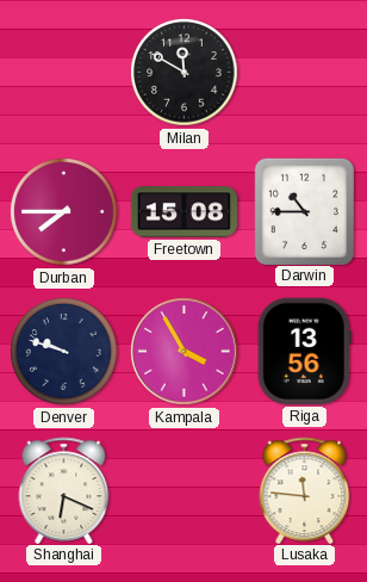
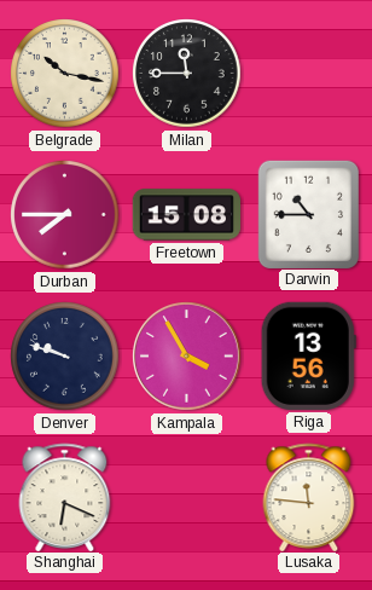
Belgrade: none -> 10:17 (65, 74)
Milan: 11:50 -> 11:45 (187, 74)
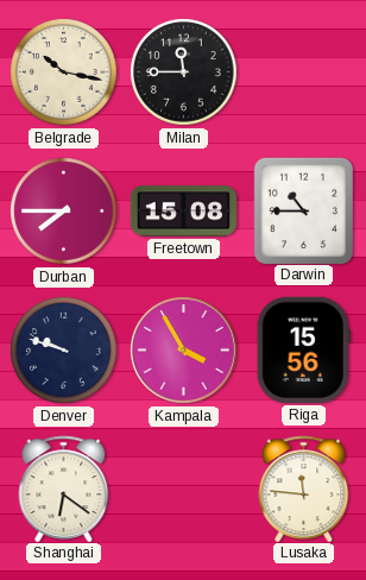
Riga: 13:56 -> 15:56 (303, 349)
Shanghai: 6:19 -> 6:21 (64, 488)
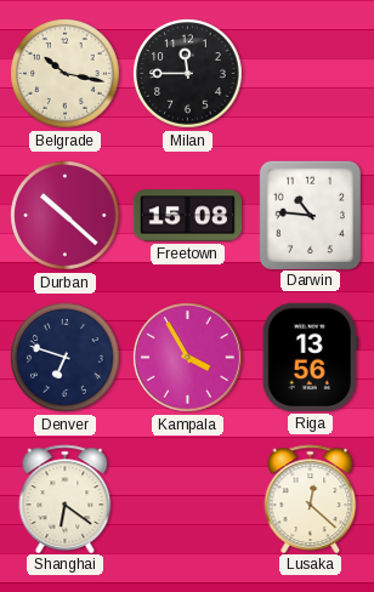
Durban: 7:45 -> 10:22 (66, 216)
Darwin: 10:45 -> 10:46 (310, 215)
Denver: 9:48 -> 6:48 (66, 358)
Riga: 15:56 -> 13:56 (310, 357)
Lusaka: 11:46 -> 12:22 (311, 499)
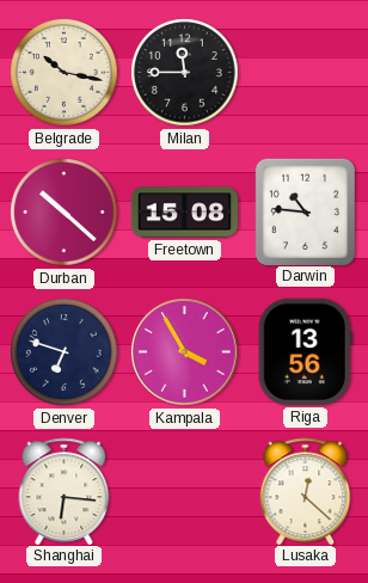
Shanghai: 6:21 -> 6:16 (65, 491)
